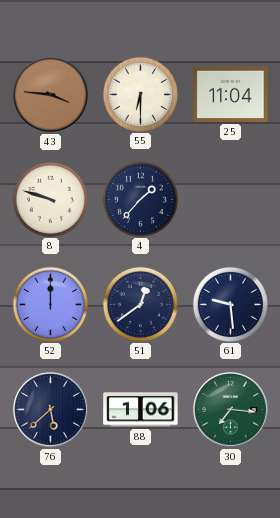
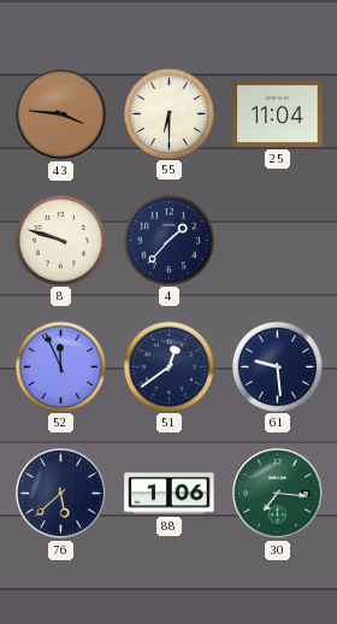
52: 12:00 -> 11:56 (60, 366)
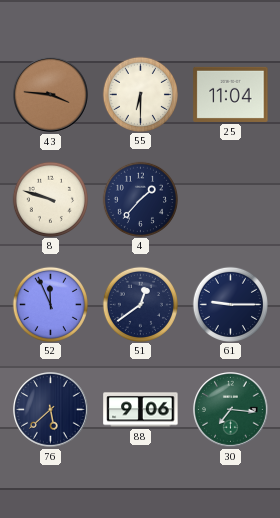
61: 9:29 -> 9:15 (230, 304)
88: 1:06 -> 9:06 (141, 410)
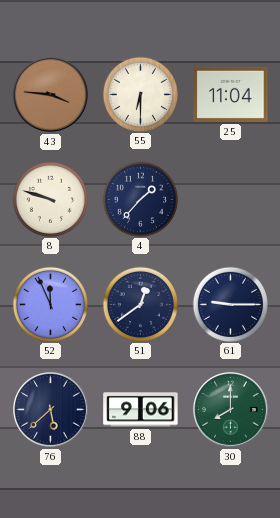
30: 7:16 -> 8:00 (231, 410)
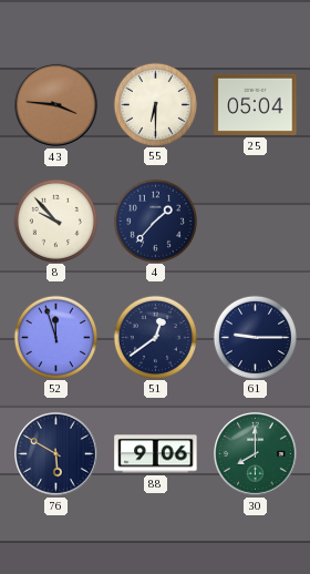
25: 11:04 -> 05:04 (256, 104)
8: 9:48 -> 9:53 (55, 221)
52: 11:56 -> 11:57 (55, 337)
76: 5:38 -> 5:50 (56, 454)
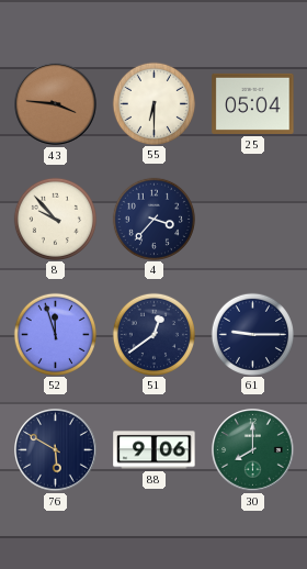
4: 1:37 -> 3:37 (153, 219)
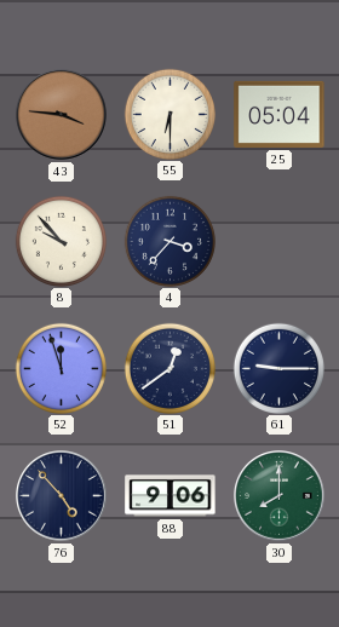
76: 5:50 -> 4:53 (62, 496)
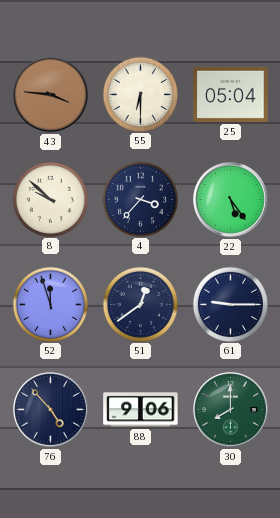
8: 9:53 -> 9:52 (50, 199)
22: none -> 5:24 (231, 200)
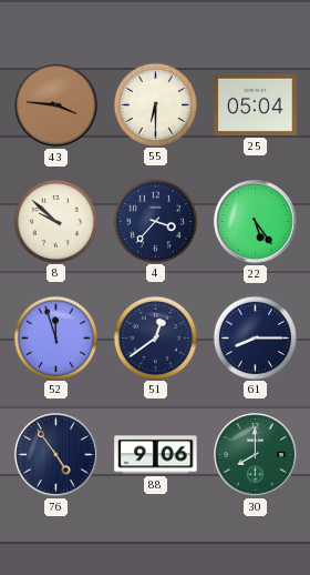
61: 9:15 -> 8:15 (255, 337)
76: 4:53 -> 4:54 (56, 455)
